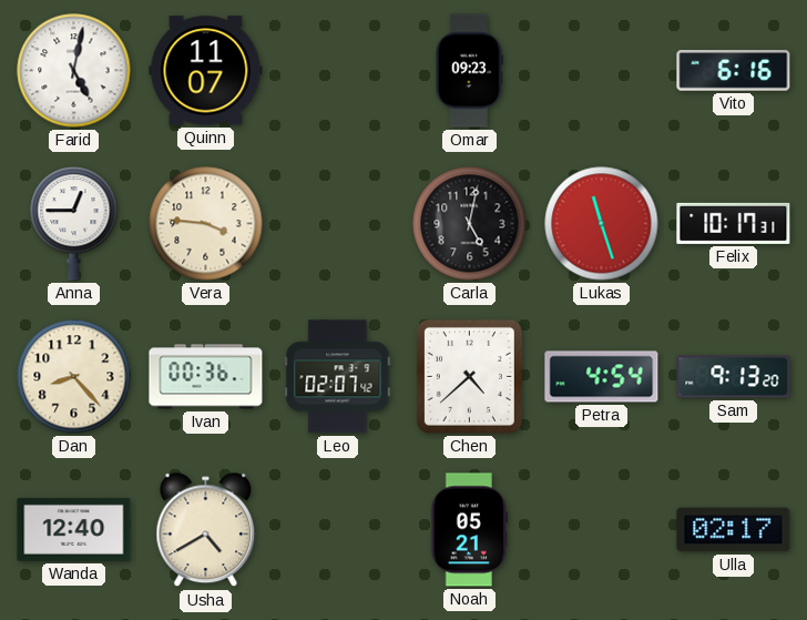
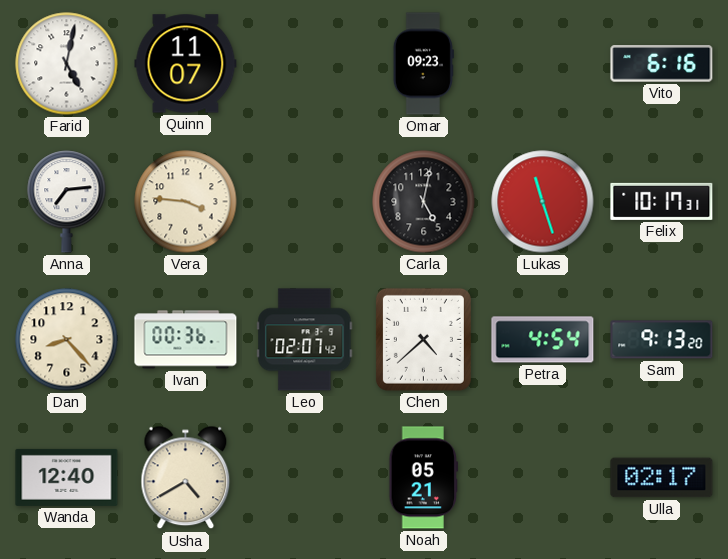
Anna: 12:45 -> 7:14 (67, 202)
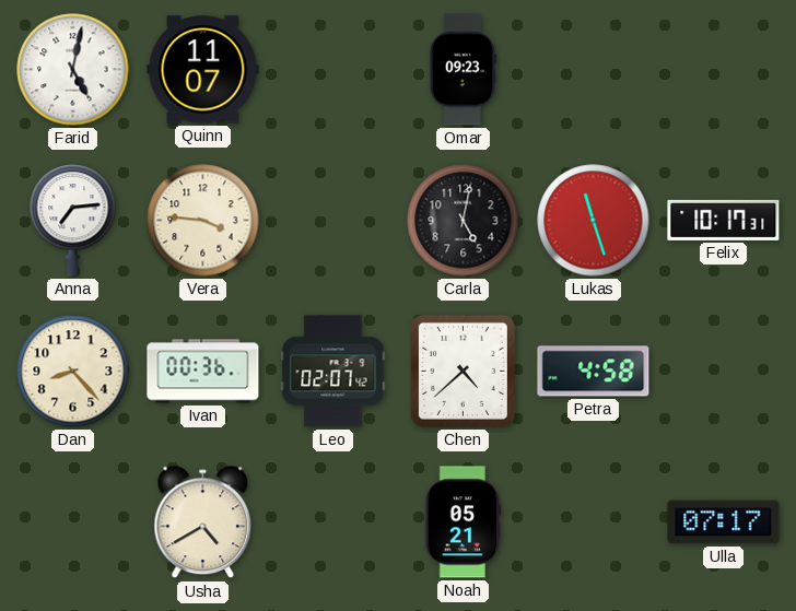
Vito: 6:16 -> none (662, 64)
Petra: 4:54 -> 4:58 (594, 372)
Sam: 9:13 -> none (662, 340)
Wanda: 12:40 -> none (67, 477)
Ulla: 02:17 -> 07:17 (724, 522)
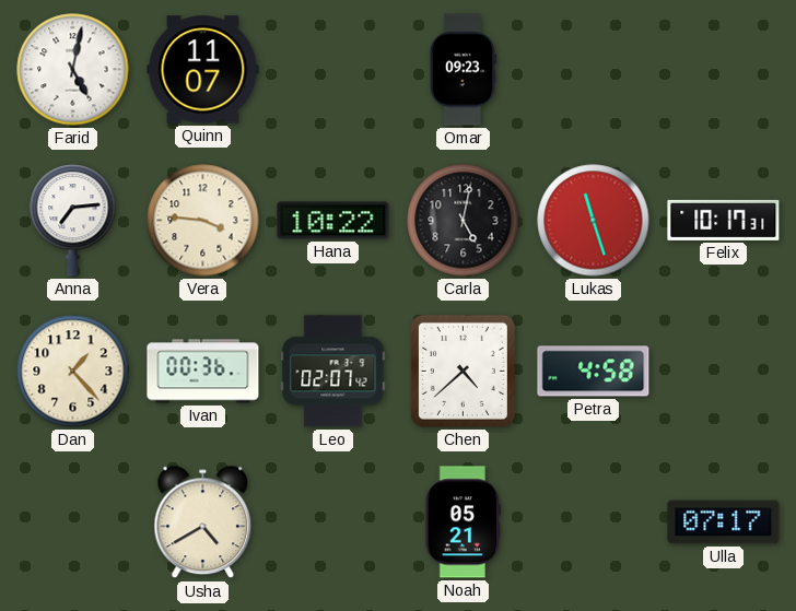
Hana: none -> 10:22 (333, 221)
Dan: 8:23 -> 1:23 (73, 372)
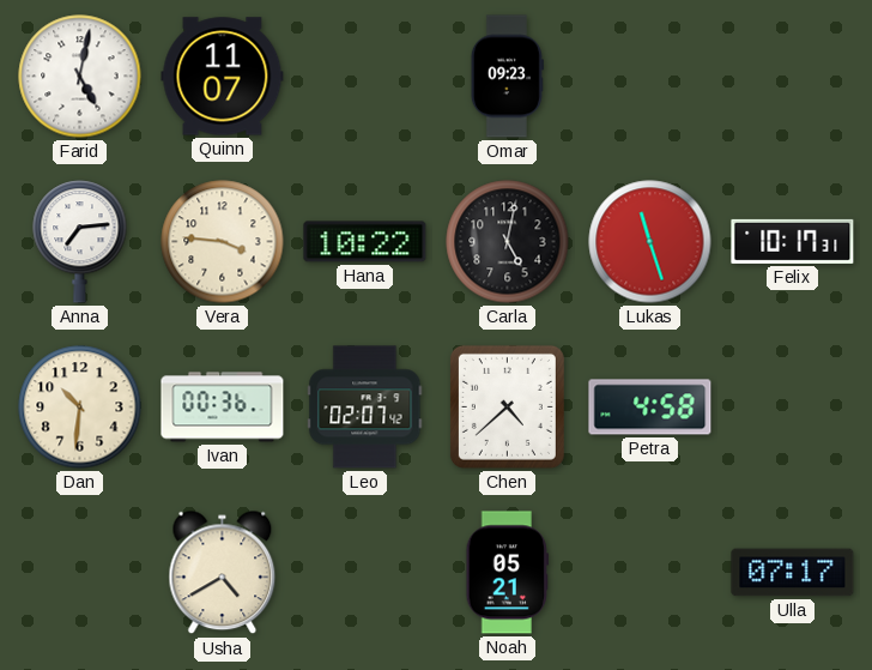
Dan: 1:23 -> 10:31 (80, 408)
